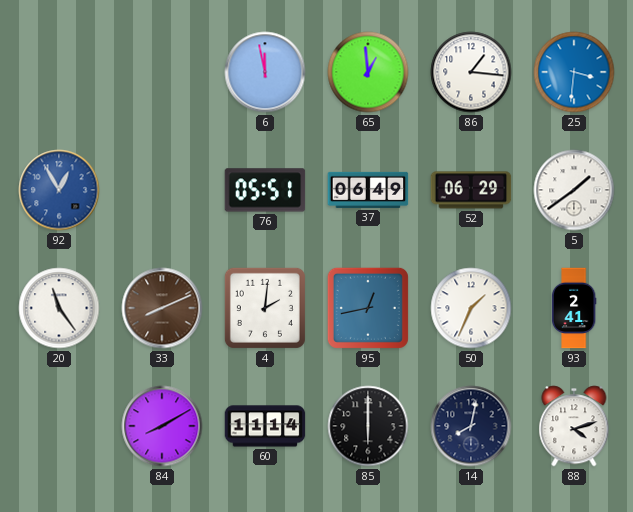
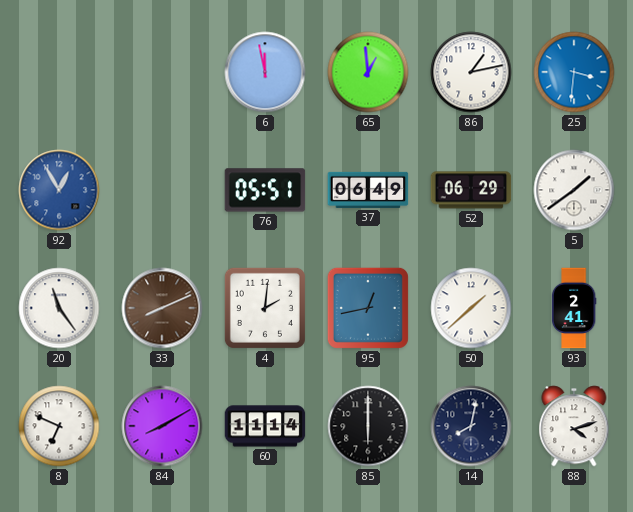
86: 1:16 -> 1:13 (471, 72)
50: 1:34 -> 1:38 (471, 308)
8: none -> 6:49 (59, 426)
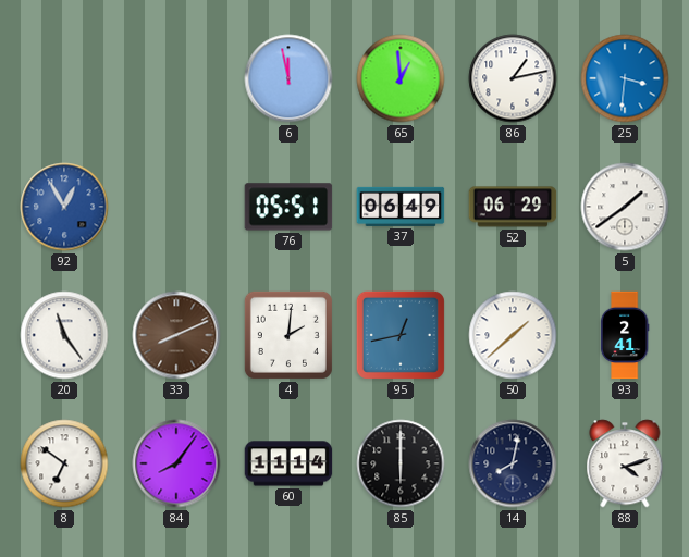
8: 6:49 -> 6:51 (64, 463)
84: 8:10 -> 8:06 (176, 463)
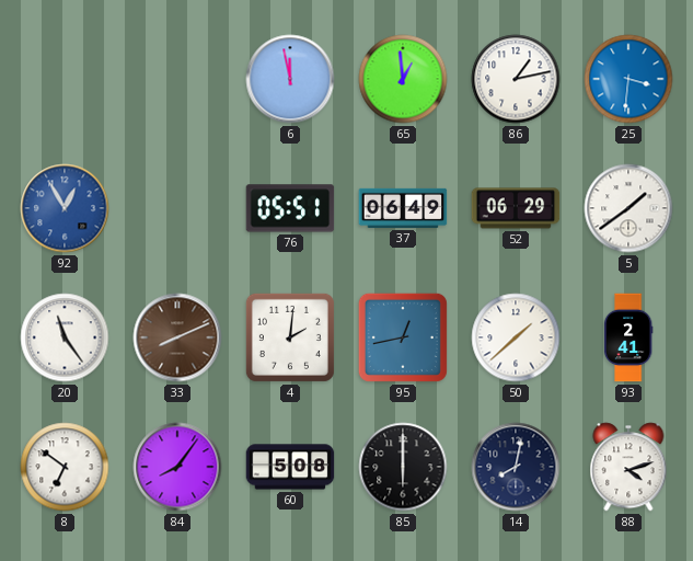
60: 11:14 -> 5:08 (290, 467)
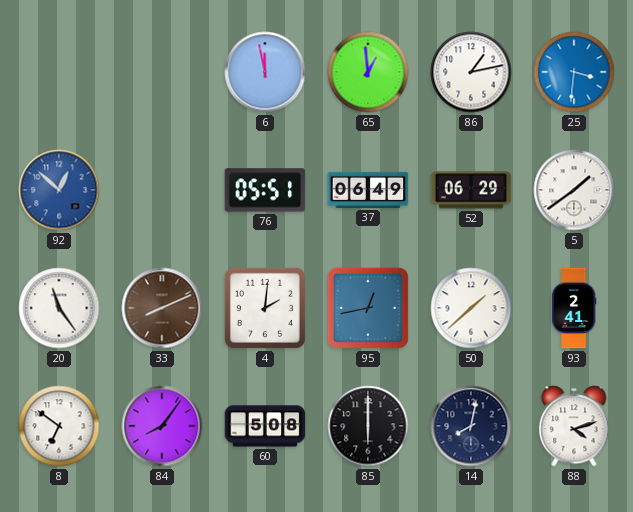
92: 12:55 -> 12:52 (59, 190)
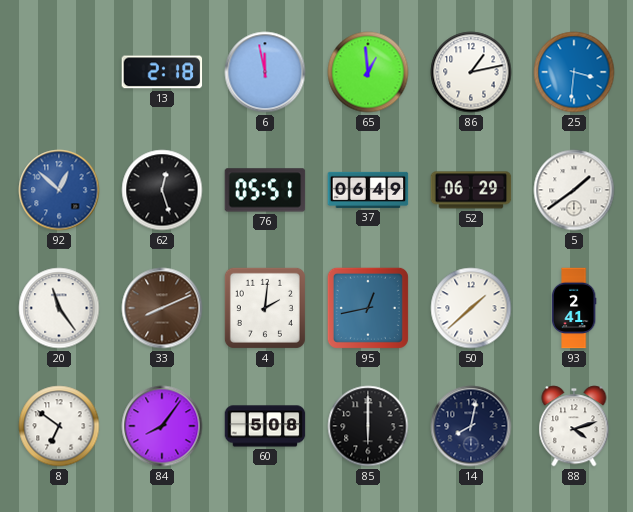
13: none -> 2:18 (162, 72)
62: none -> 12:27 (162, 190)
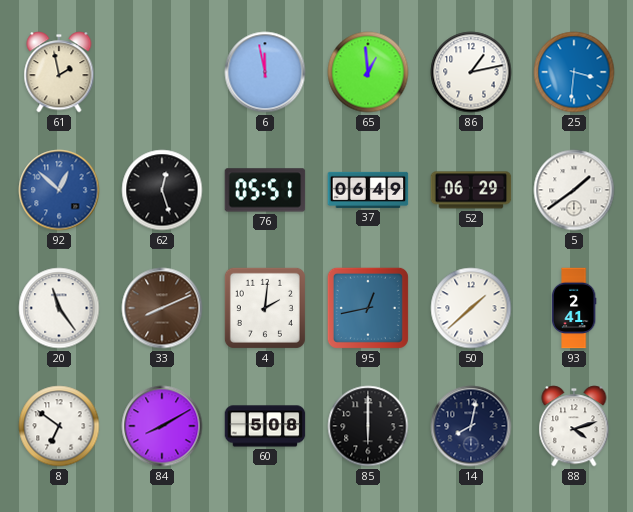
61: none -> 1:58 (59, 72)
13: 2:18 -> none (162, 72)
84: 8:06 -> 8:10 (162, 426)
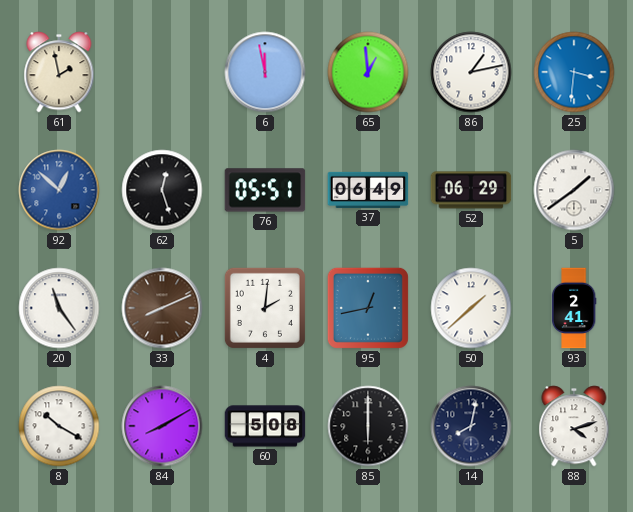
8: 6:51 -> 10:20 (59, 426)
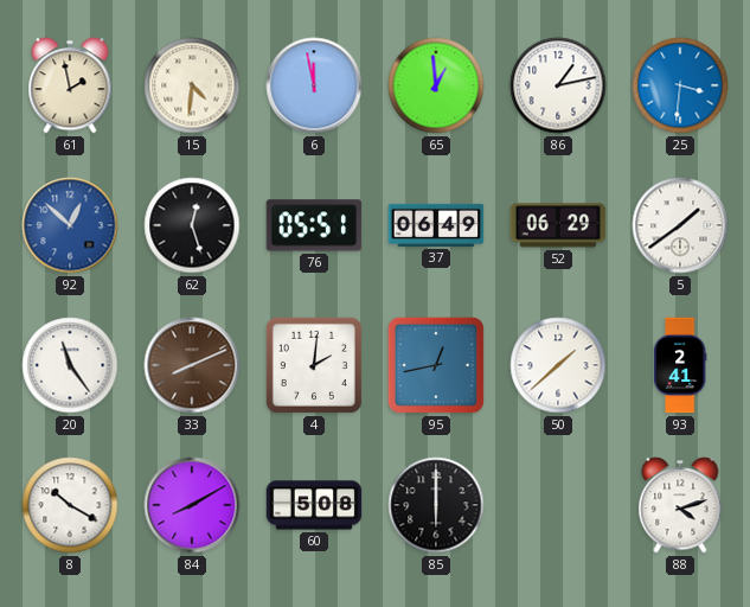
15: none -> 4:31 (192, 85)
14: 8:02 -> none (471, 426)
